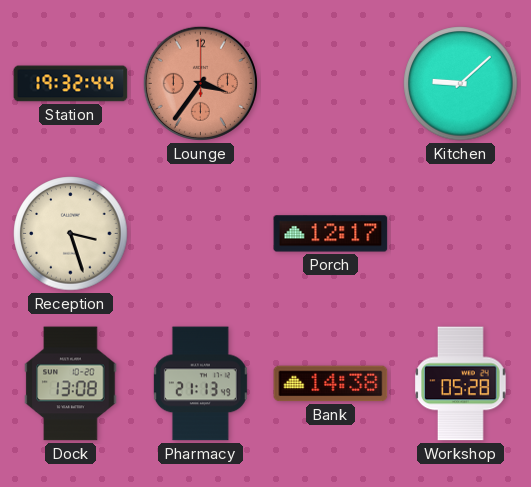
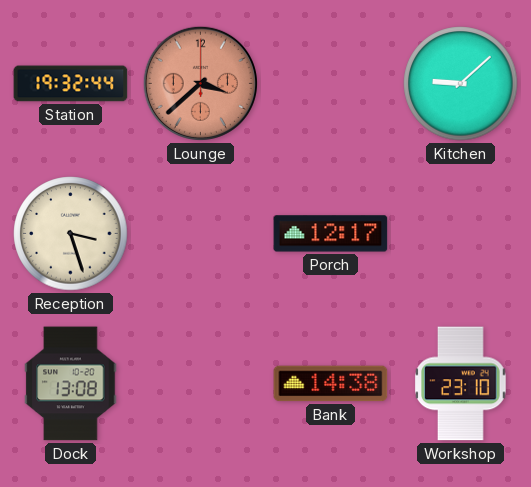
Lounge: 3:36 -> 3:38 (200, 83)
Pharmacy: 21:13 -> none (200, 384)
Workshop: 05:28 -> 23:10 (461, 384)
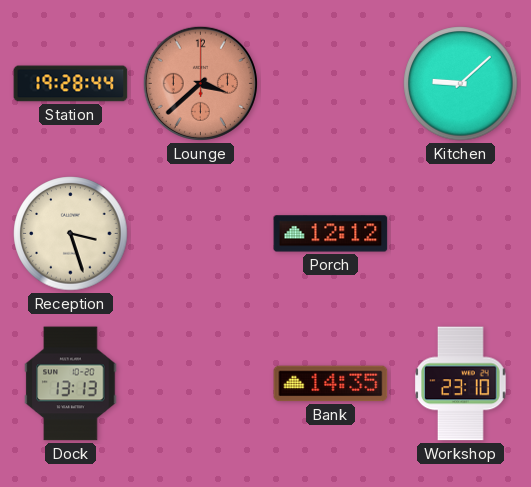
Station: 19:32 -> 19:28 (71, 84)
Porch: 12:17 -> 12:12 (331, 234)
Dock: 13:08 -> 13:13 (71, 384)
Bank: 14:38 -> 14:35 (331, 384)
